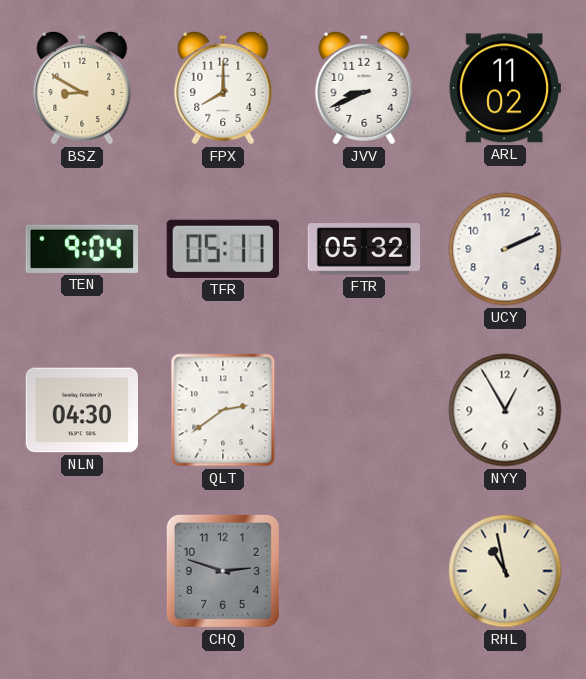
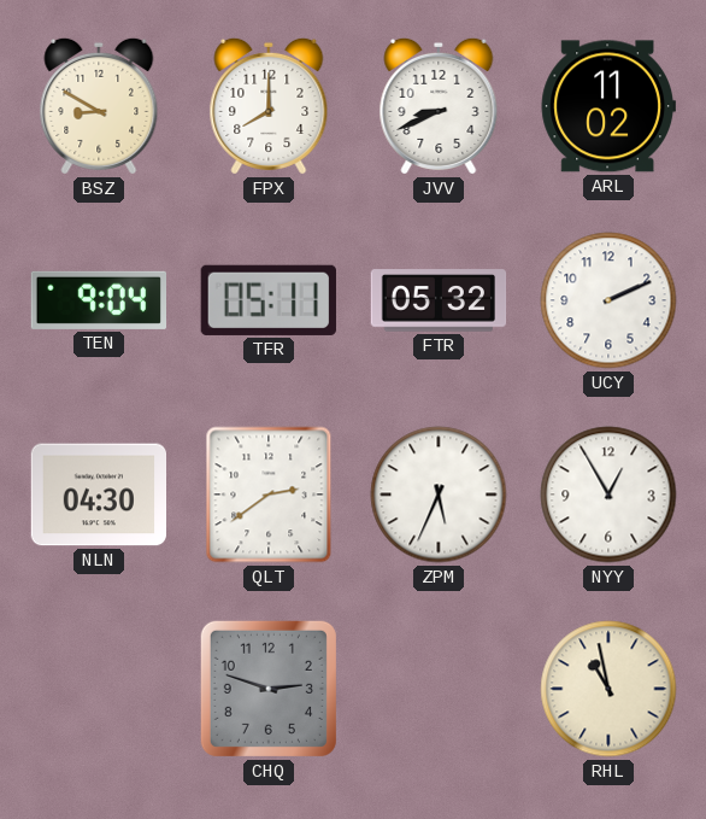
ZPM: none -> 5:34 (439, 495)
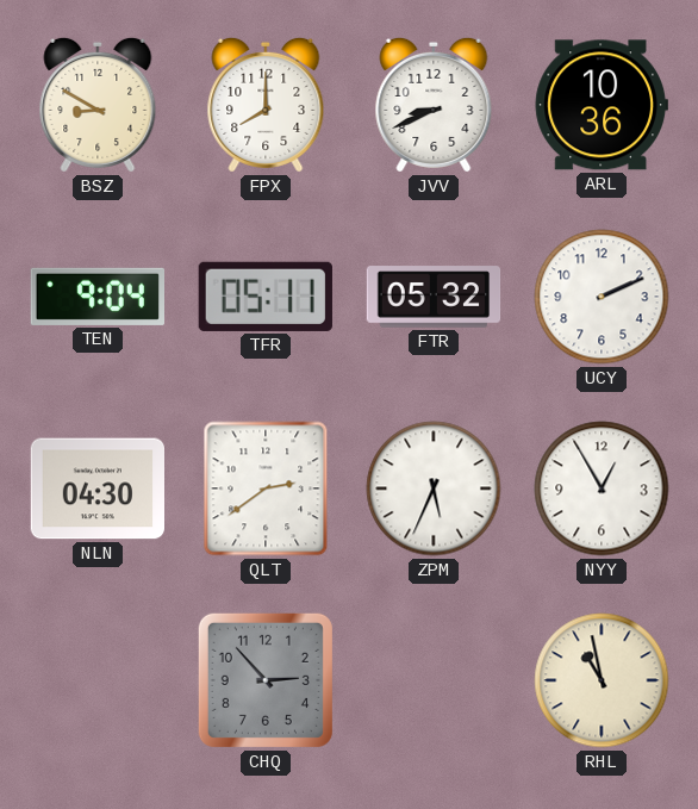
ARL: 11:02 -> 10:36 (602, 105)
CHQ: 2:48 -> 2:53 (266, 680)
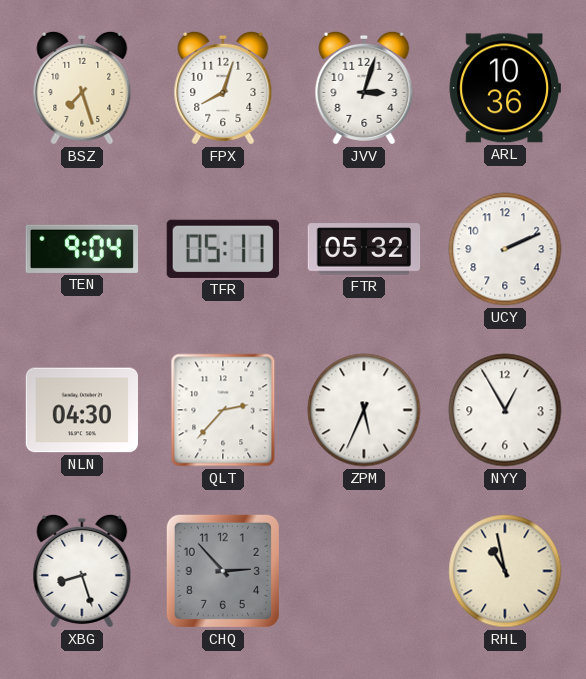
BSZ: 8:50 -> 7:27 (82, 88)
FPX: 8:00 -> 8:03 (223, 88)
JVV: 8:41 -> 3:03 (364, 88)
QLT: 2:39 -> 2:37 (223, 410)
XBG: none -> 8:27 (82, 571)
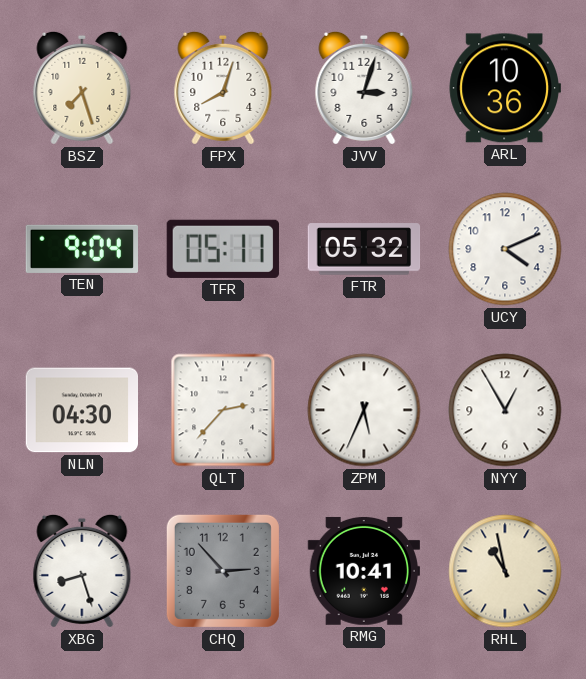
UCY: 2:11 -> 4:11 (505, 249)
RMG: none -> 10:41 (363, 571)
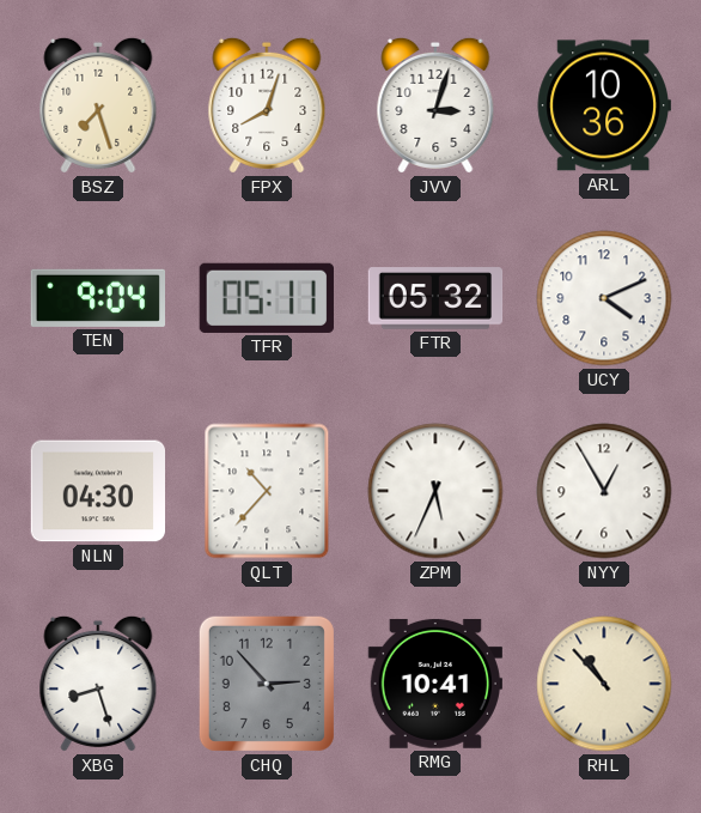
QLT: 2:37 -> 10:37 (267, 491)
RHL: 10:58 -> 10:53 (604, 684)
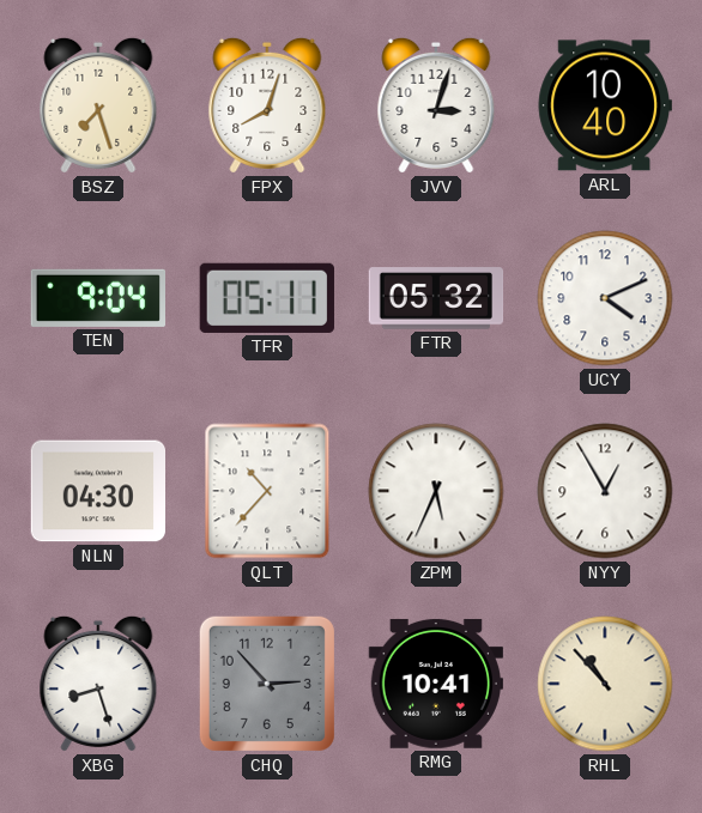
ARL: 10:36 -> 10:40 (605, 105)
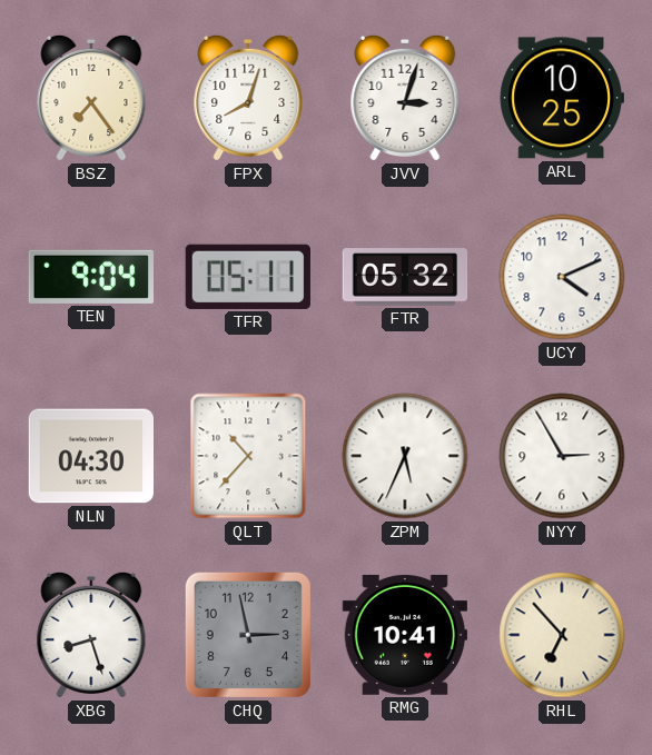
BSZ: 7:27 -> 7:24 (91, 98)
ARL: 10:40 -> 10:25 (562, 98)
NYY: 12:55 -> 2:55 (562, 456)
CHQ: 2:53 -> 2:58 (248, 635)
RHL: 10:53 -> 6:53 (562, 635)
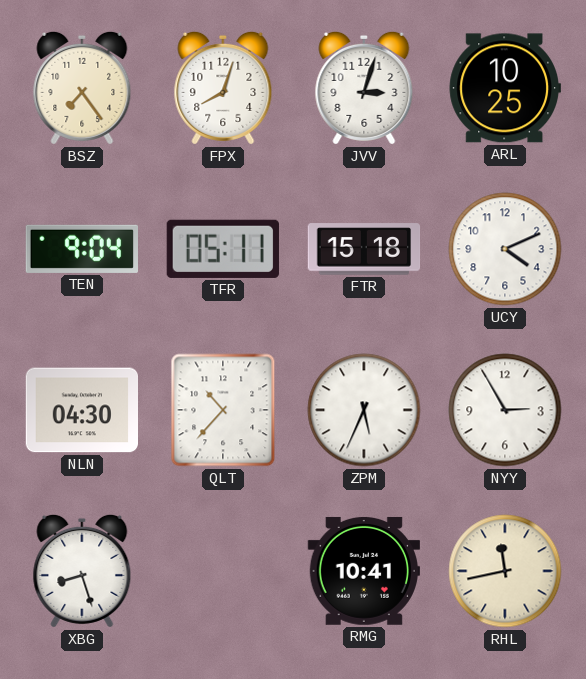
FTR: 05:32 -> 15:18 (364, 249)
CHQ: 2:58 -> none (248, 635)
RHL: 6:53 -> 11:43 (505, 571)
